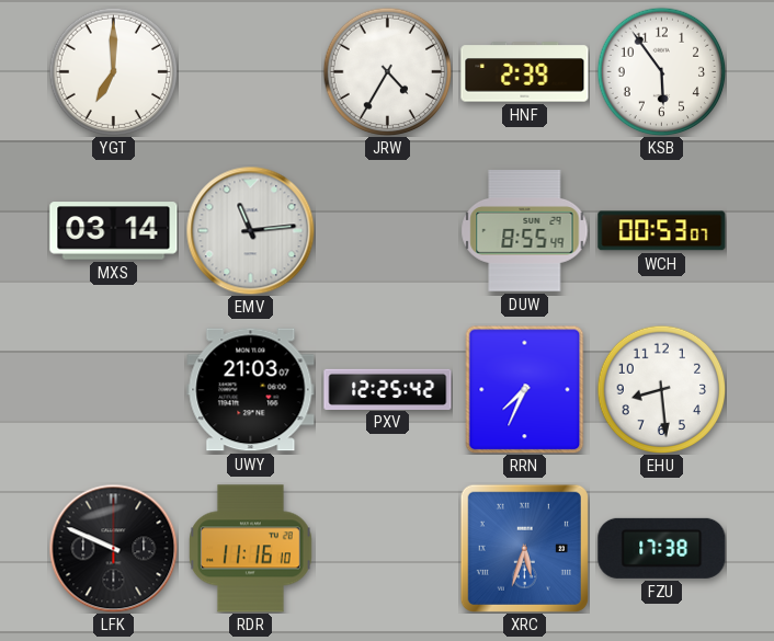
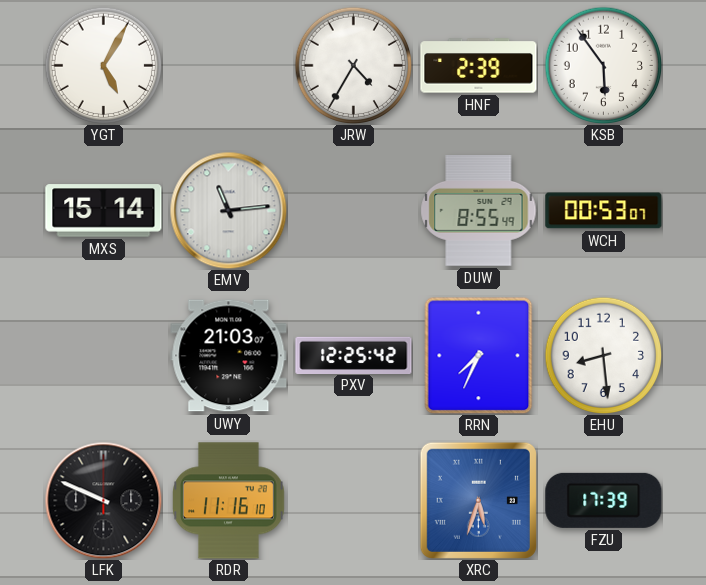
YGT: 7:00 -> 5:05 (103, 65)
MXS: 03:14 -> 15:14 (104, 211)
FZU: 17:38 -> 17:39 (604, 500)
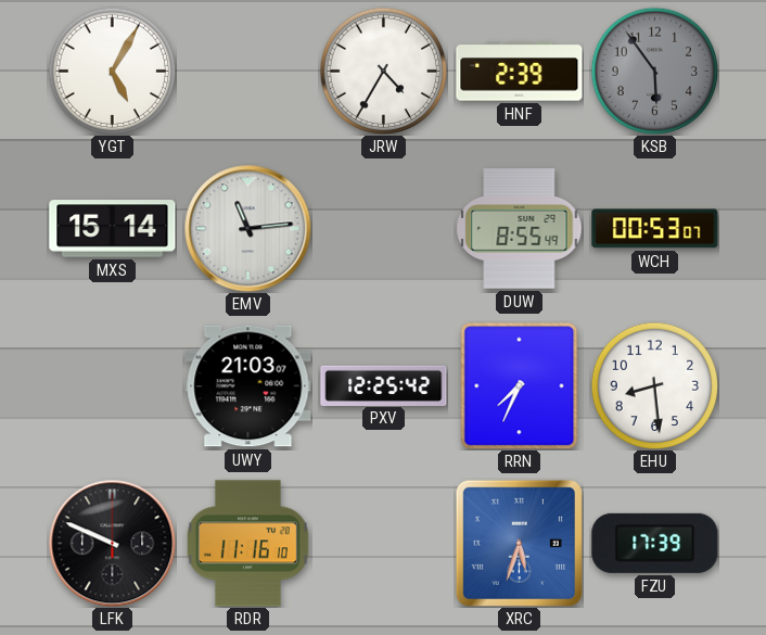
KSB dial: white -> grey (654, 71)
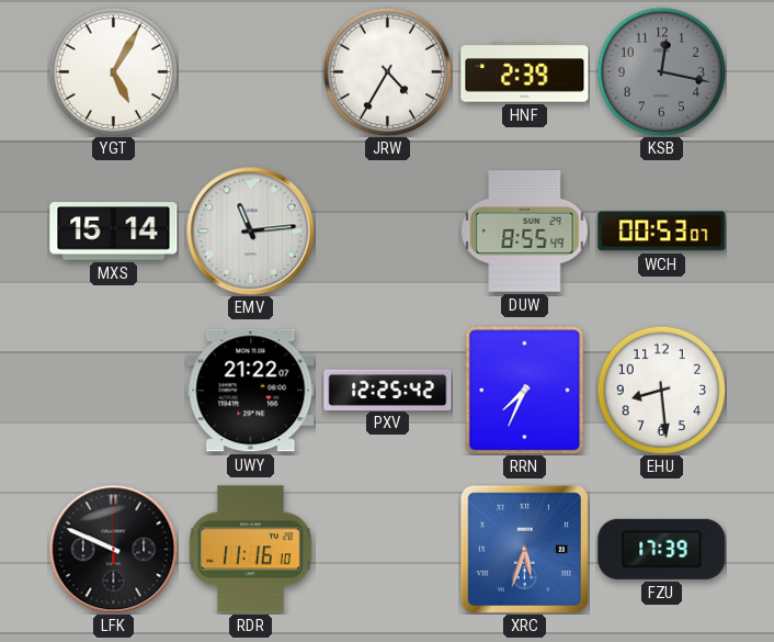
KSB: 5:54 -> 12:17 (661, 71)
UWY: 21:03 -> 21:22 (251, 391)
